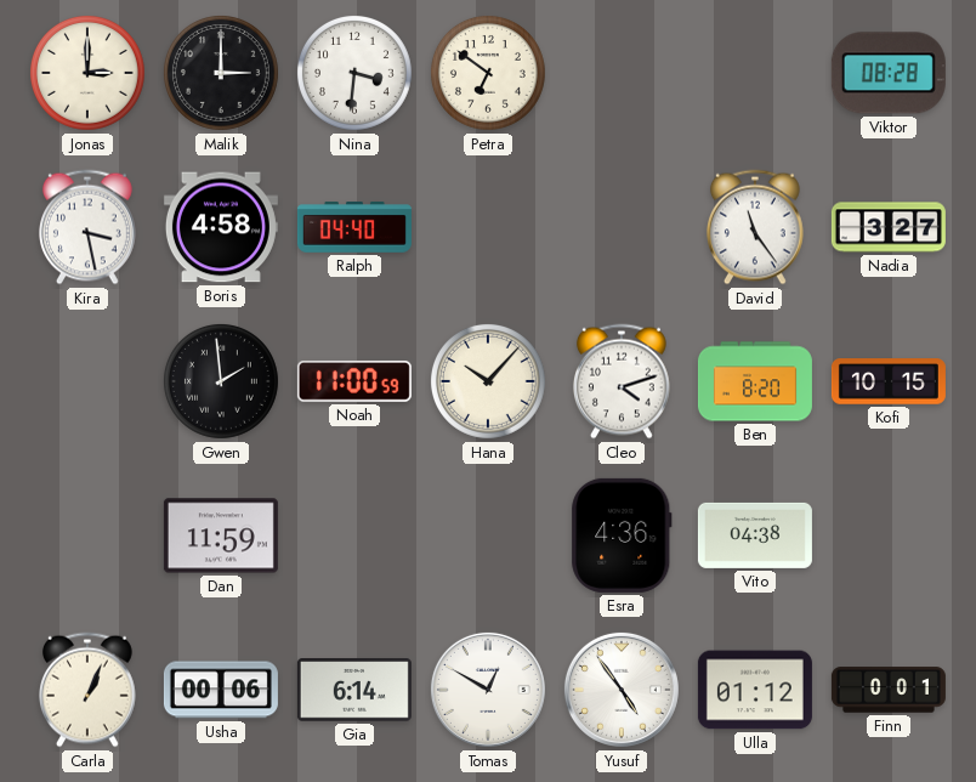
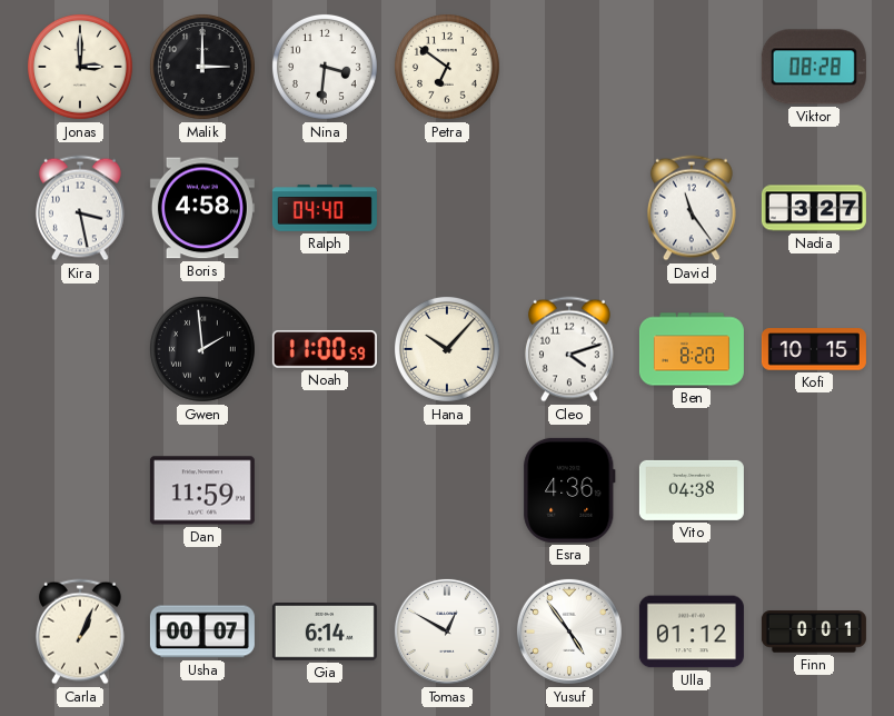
Usha: 00:06 -> 00:07 (202, 632)
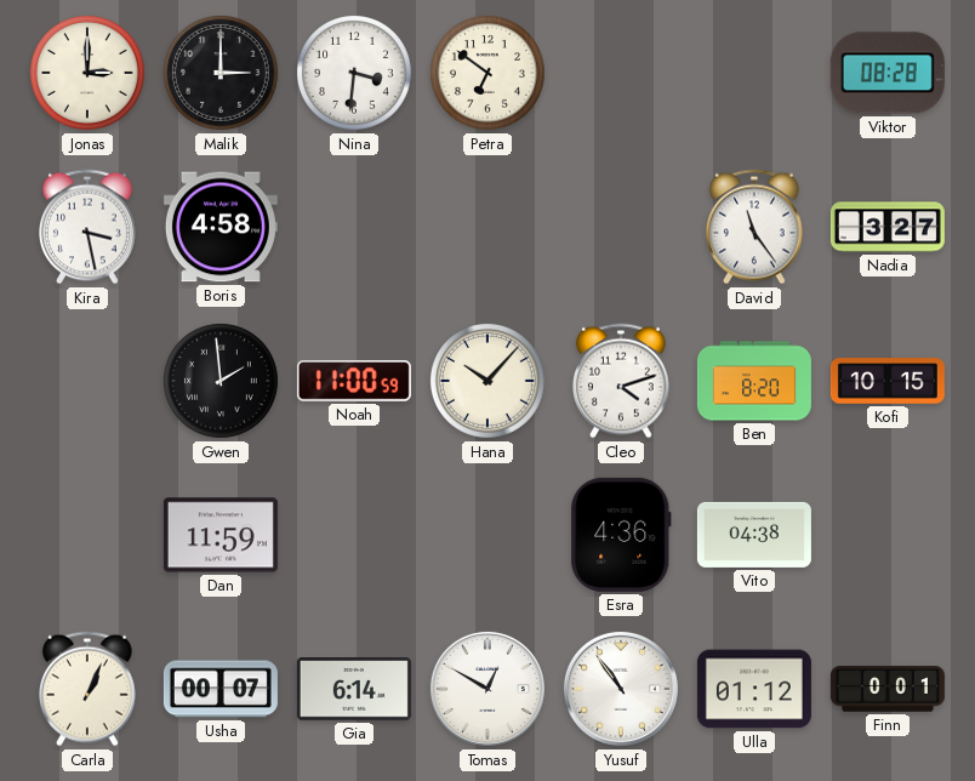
Ralph: 04:40 -> none (325, 208)
Yusuf: 4:54 -> 10:54 (621, 689)
